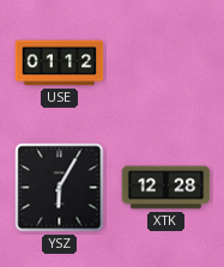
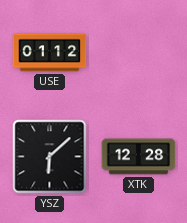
YSZ: 6:05 -> 6:08 (50, 157)
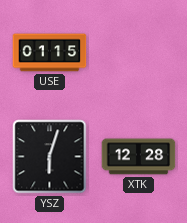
USE: 01:12 -> 01:15 (50, 53)
YSZ: 6:08 -> 6:03 (50, 157)
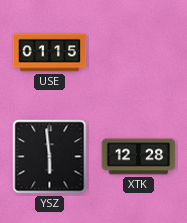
YSZ: 6:03 -> 5:59 (50, 157)
